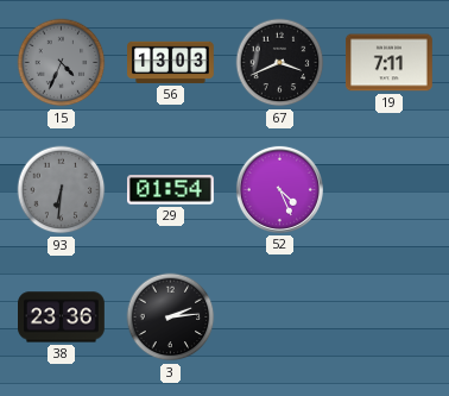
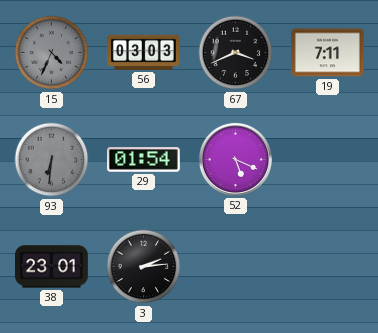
56: 13:03 -> 03:03 (144, 52)
52: 4:26 -> 5:19 (235, 159)
38: 23:36 -> 23:01 (52, 267)
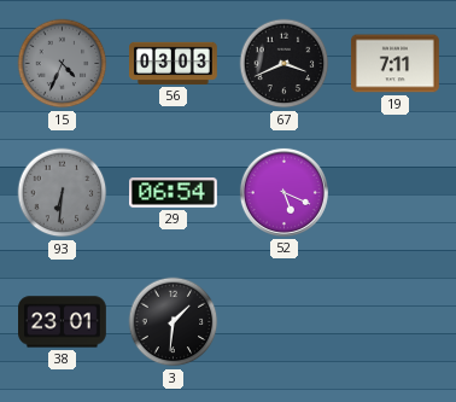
29: 01:54 -> 06:54 (174, 193)
3: 2:14 -> 1:31 (174, 322)
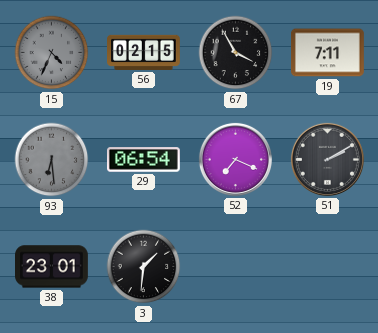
56: 03:03 -> 02:15 (144, 52)
67: 3:41 -> 3:55 (236, 53)
93: 6:31 -> 6:29 (52, 160)
52: 5:19 -> 7:19 (235, 159)
51: none -> 2:10 (327, 159)
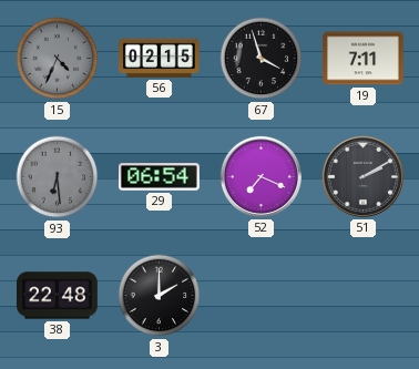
67: 3:55 -> 3:57 (262, 59)
38: 23:01 -> 22:48 (58, 296)
3: 1:31 -> 2:00 (160, 296)
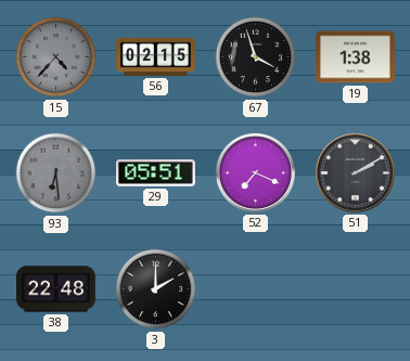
15: 4:34 -> 4:37 (56, 57)
19: 7:11 -> 1:38 (356, 57)
29: 06:54 -> 05:51 (156, 173)
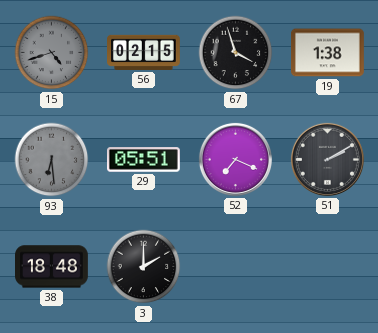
15: 4:37 -> 4:42 (52, 53)
38: 22:48 -> 18:48 (52, 267)
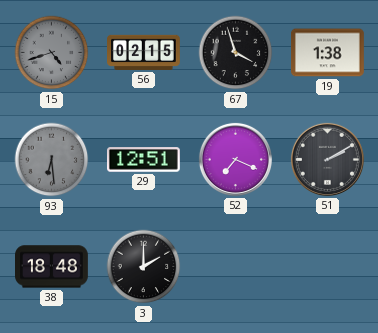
29: 05:51 -> 12:51 (144, 160)
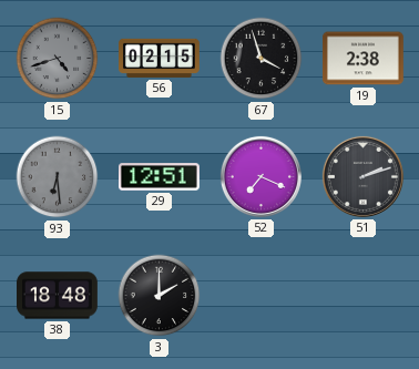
19: 1:38 -> 2:38 (364, 59)
51: 2:10 -> 2:12 (362, 176)
